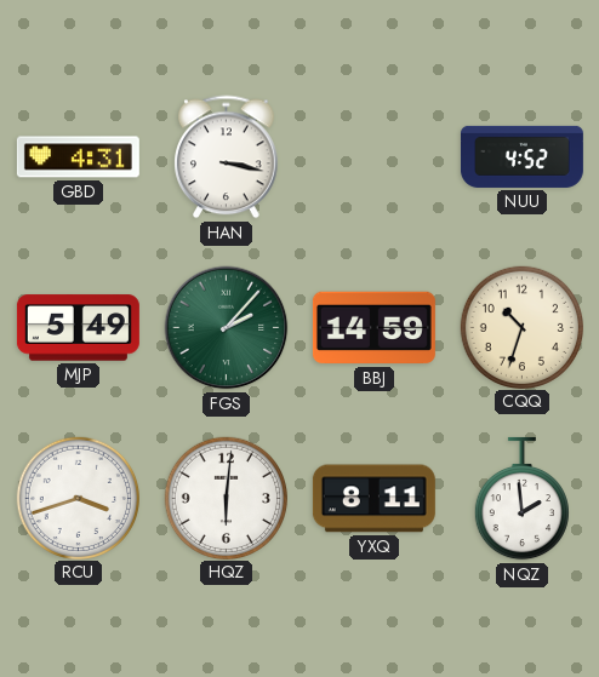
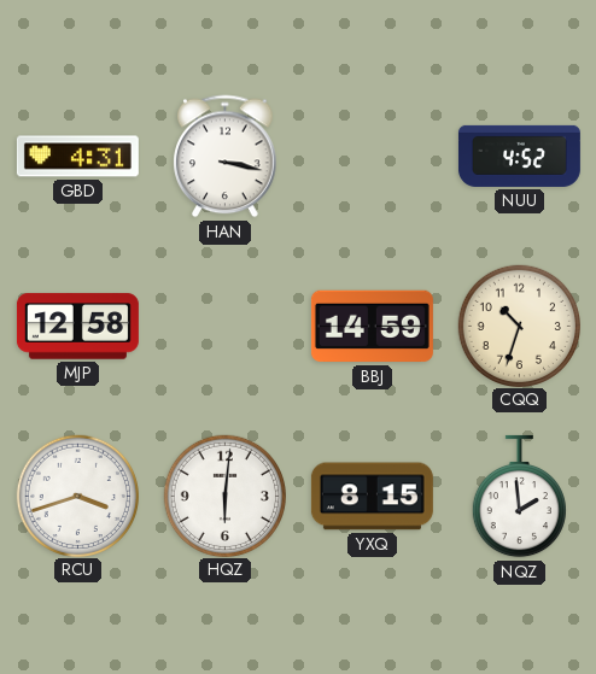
MJP: 5:49 -> 12:58 (77, 327)
FGS: 2:07 -> none (227, 328)
YXQ: 8:11 -> 8:15 (372, 497)
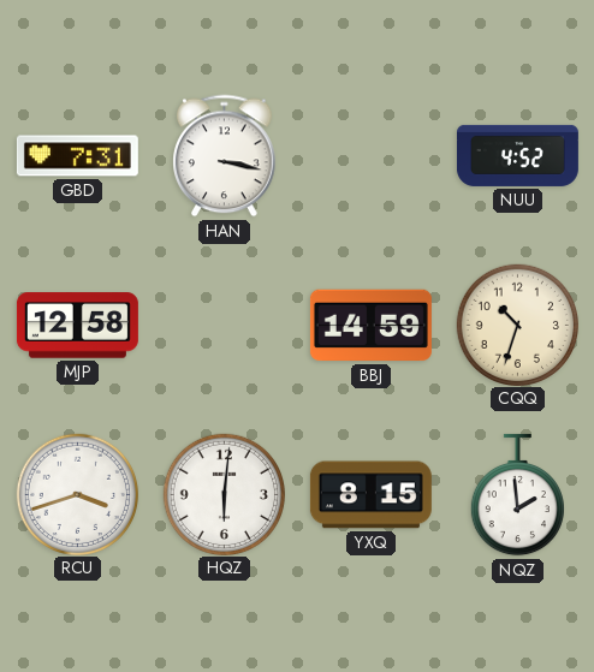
GBD: 4:31 -> 7:31 (77, 156)
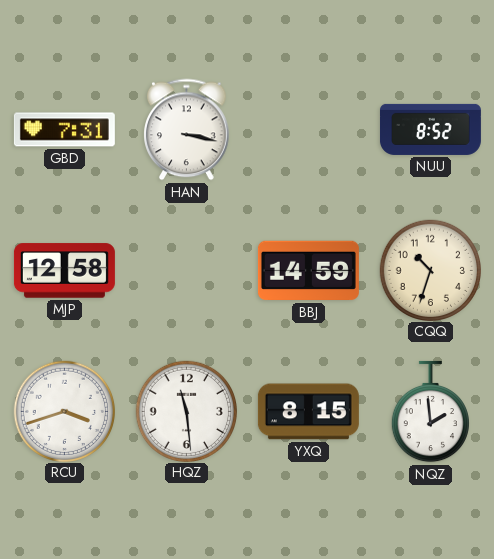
NUU: 4:52 -> 8:52 (430, 129)
HQZ: 6:01 -> 11:29 (186, 411)
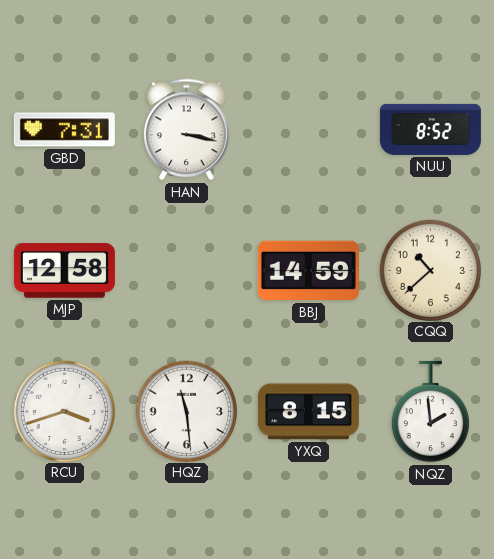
CQQ: 10:33 -> 10:38 (430, 270)
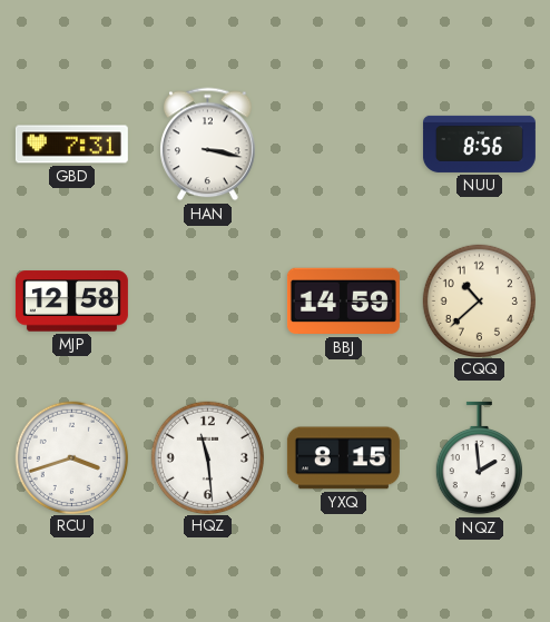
NUU: 8:52 -> 8:56 (479, 144)
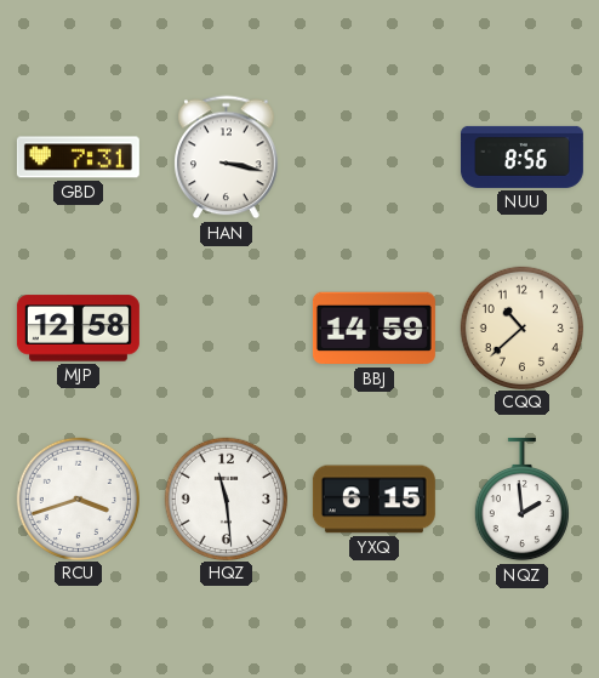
YXQ: 8:15 -> 6:15 (373, 500)
